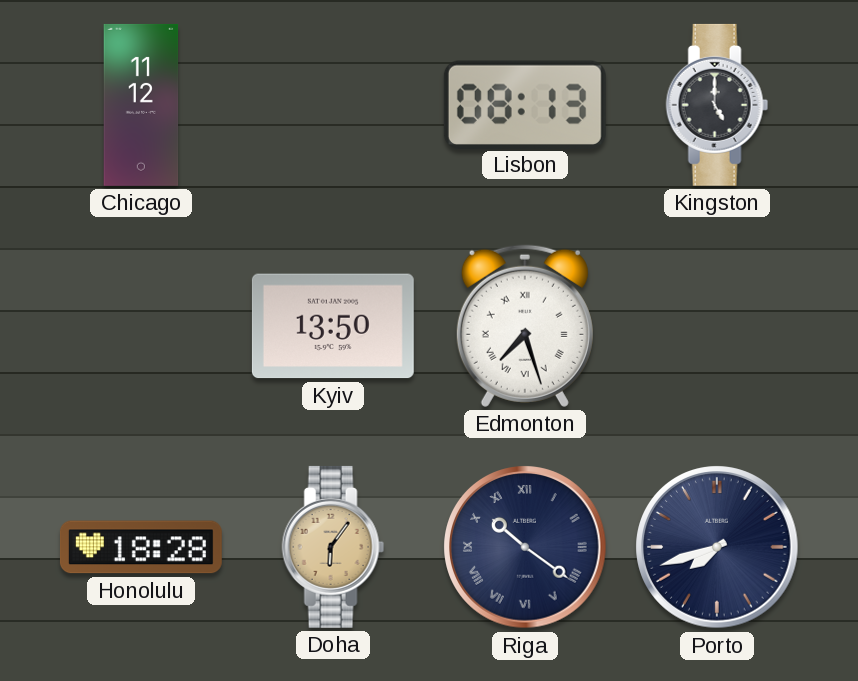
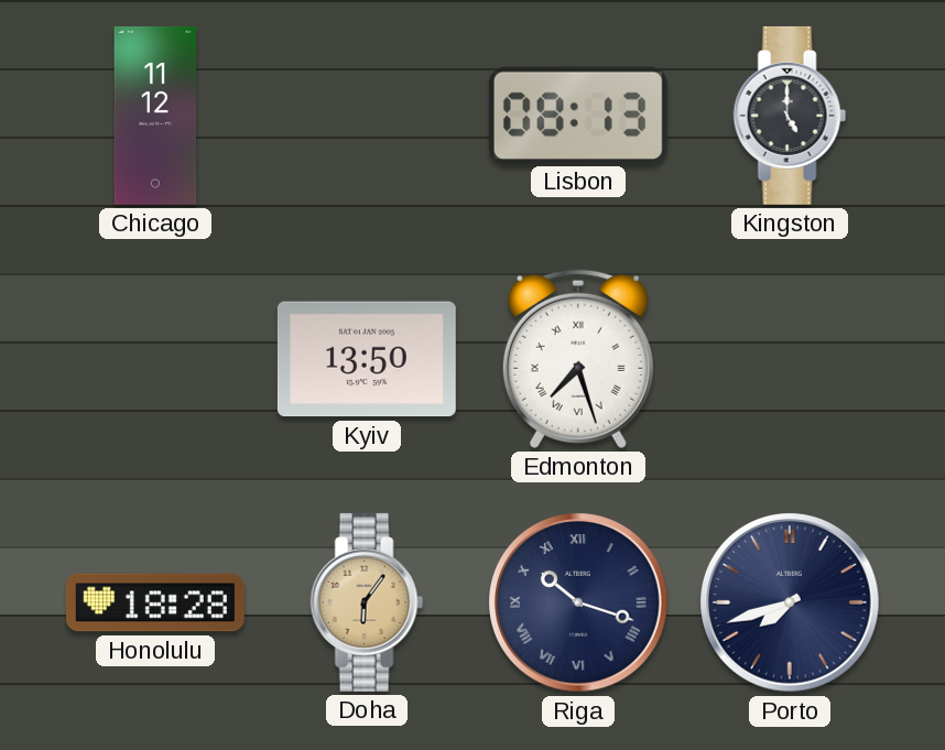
Riga: 10:21 -> 10:18 (578, 602)
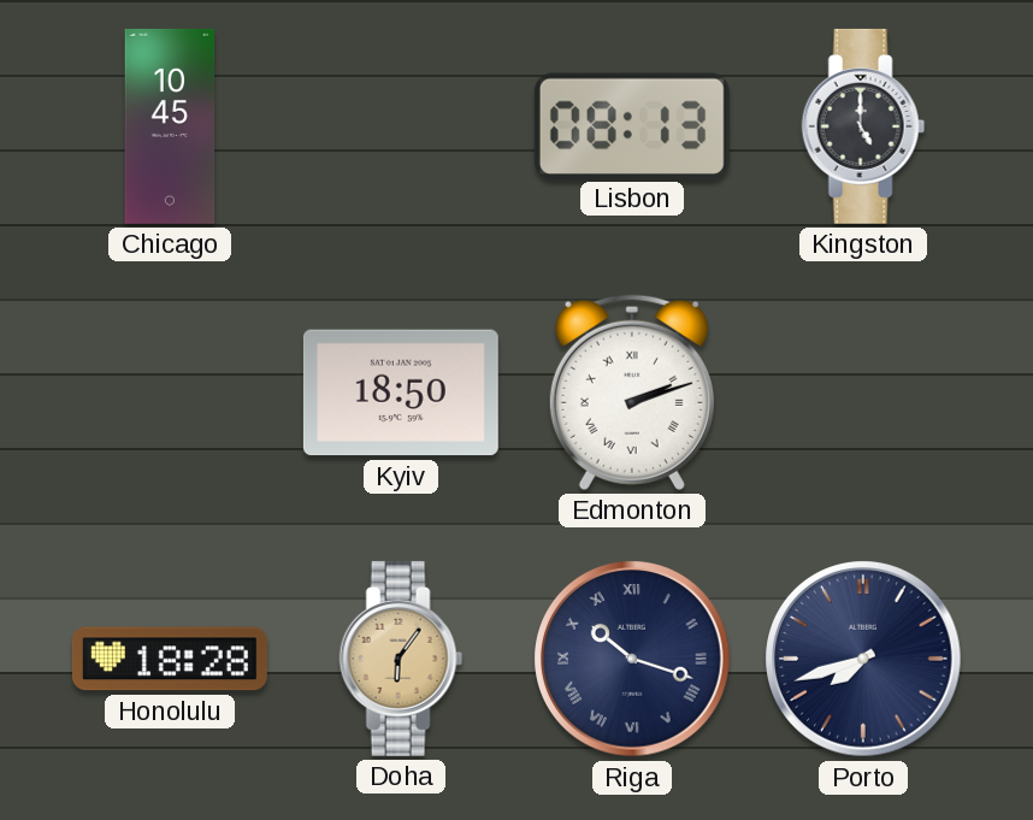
Chicago: 11:12 -> 10:45 (170, 126)
Kyiv: 13:50 -> 18:50 (401, 393)
Edmonton: 7:27 -> 2:12 (632, 393)
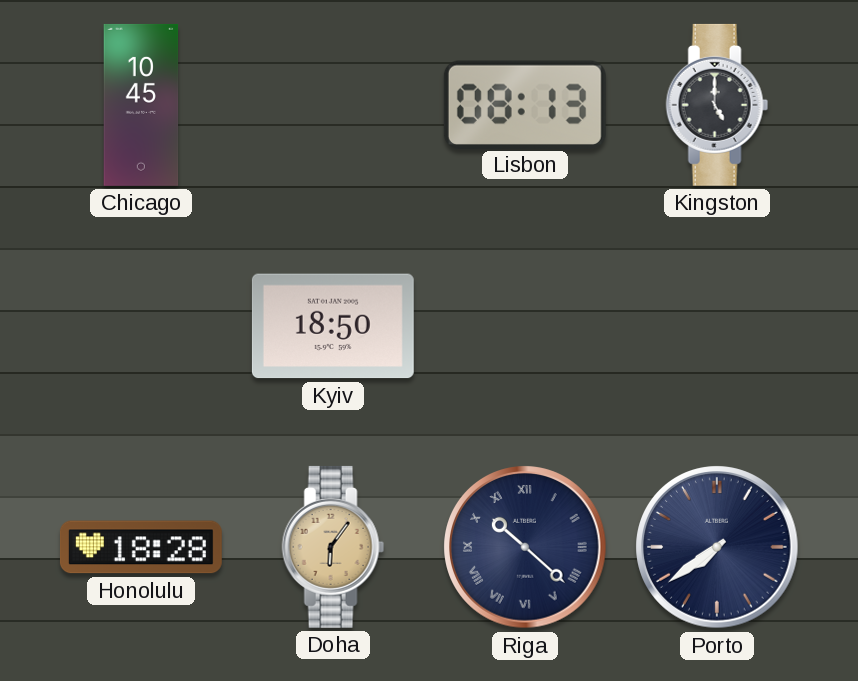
Edmonton: 2:12 -> none (632, 393)
Riga: 10:18 -> 10:22 (525, 547)
Porto: 7:42 -> 7:39 (717, 547)
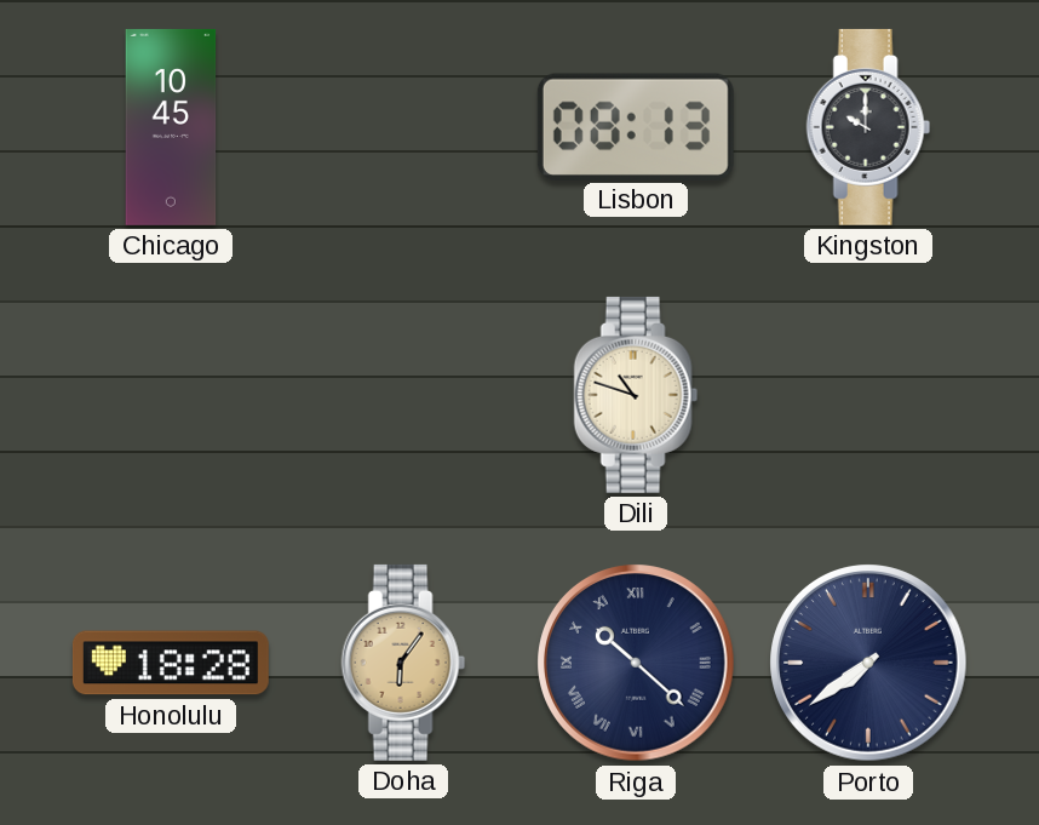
Kingston: 5:00 -> 10:00 (868, 127)
Kyiv: 18:50 -> none (333, 326)
Dili: none -> 10:48 (636, 395)
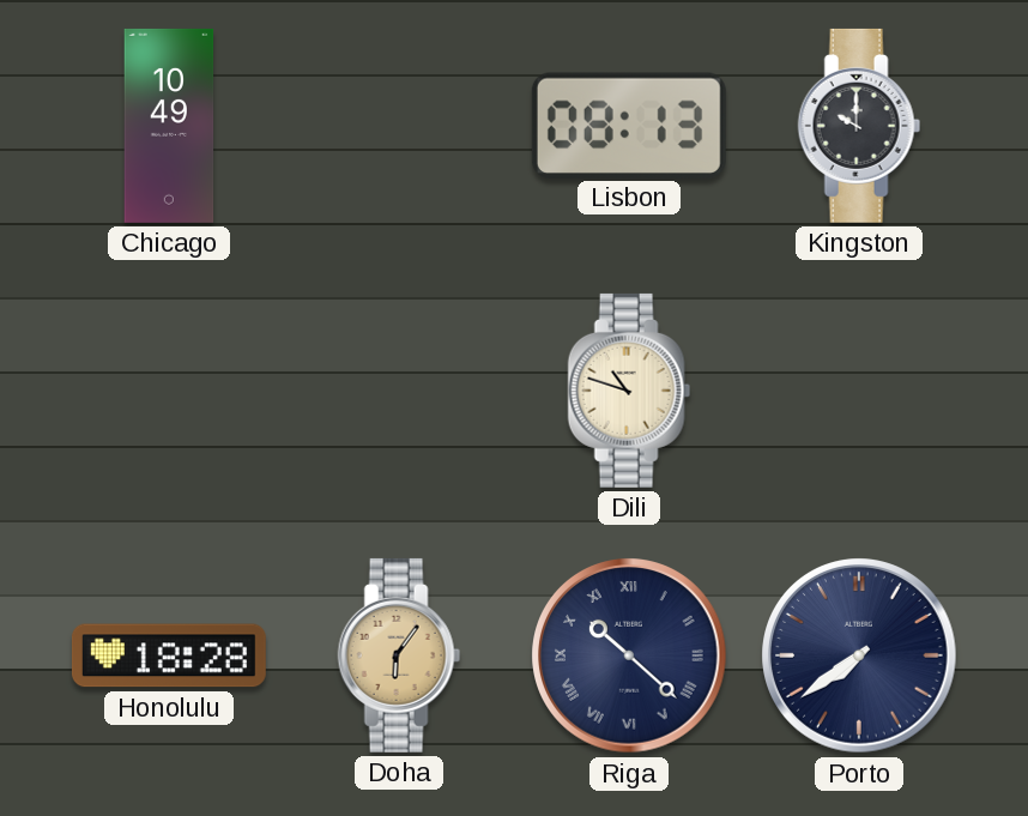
Chicago: 10:45 -> 10:49 (169, 126)
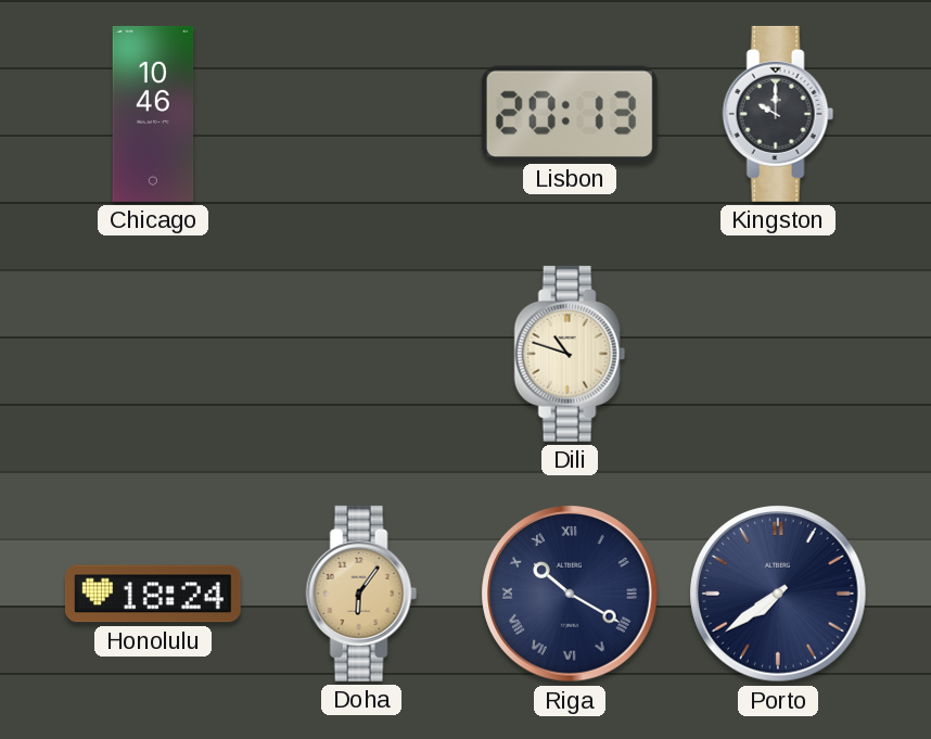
Chicago: 10:49 -> 10:46 (153, 114)
Lisbon: 08:13 -> 20:13 (570, 113)
Honolulu: 18:28 -> 18:24 (153, 594)
Riga: 10:22 -> 10:20 (570, 594)
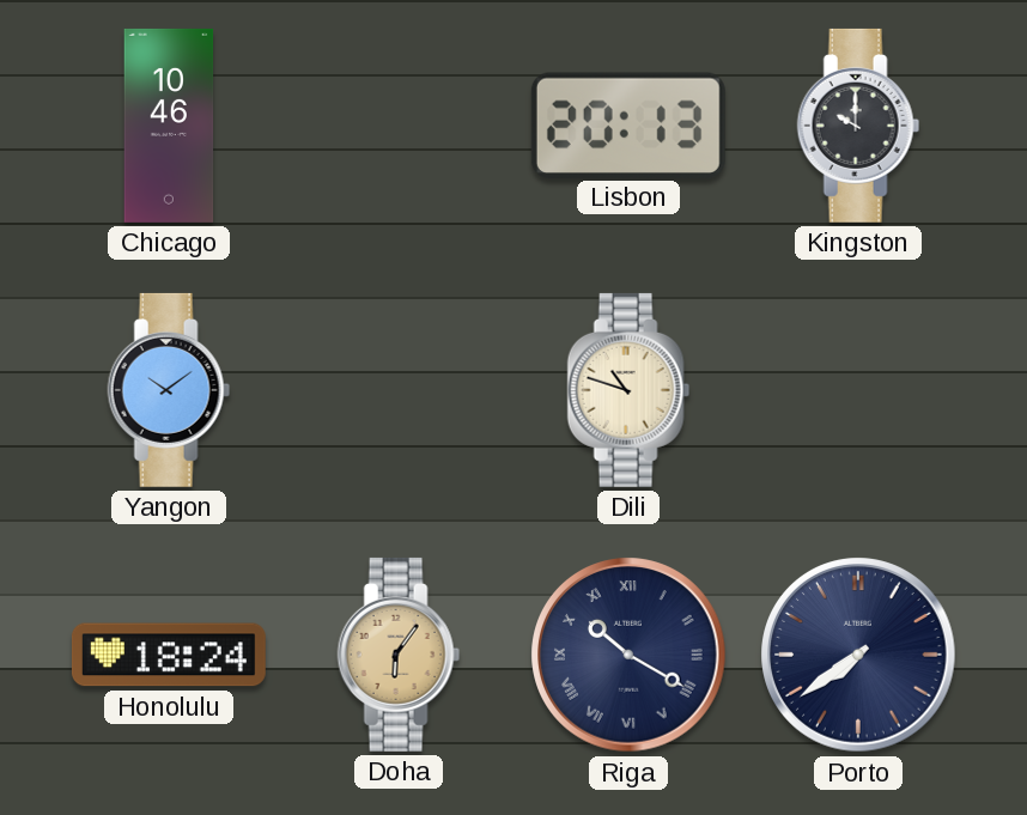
Yangon: none -> 10:09 (169, 390)
